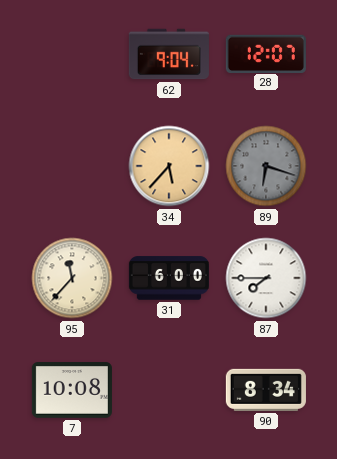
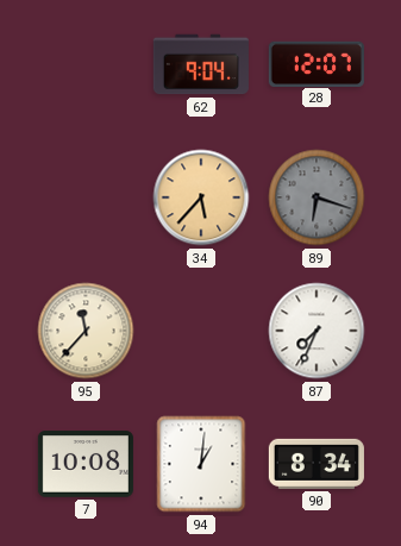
31: 6:00 -> none (169, 278)
87: 7:45 -> 7:34 (317, 331)
94: none -> 1:01 (201, 464)
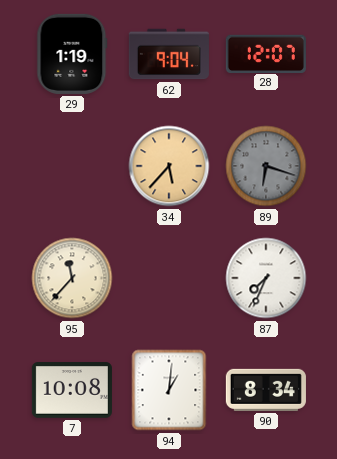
29: none -> 1:19 (72, 54)
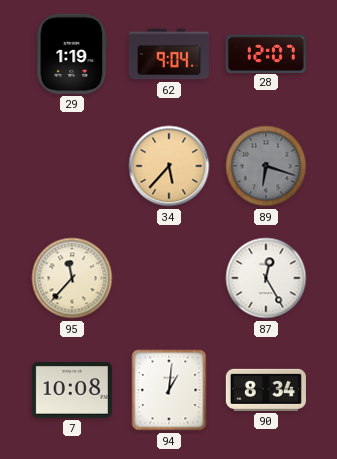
87: 7:34 -> 12:25 (266, 278)
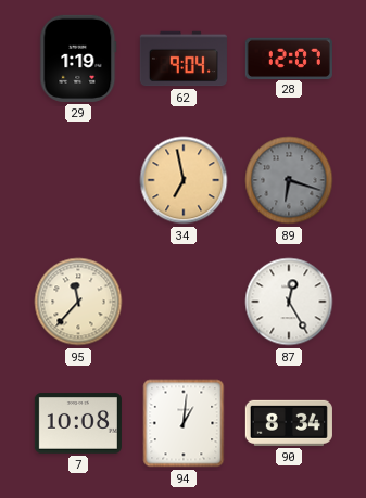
34: 5:37 -> 6:58 (184, 180)
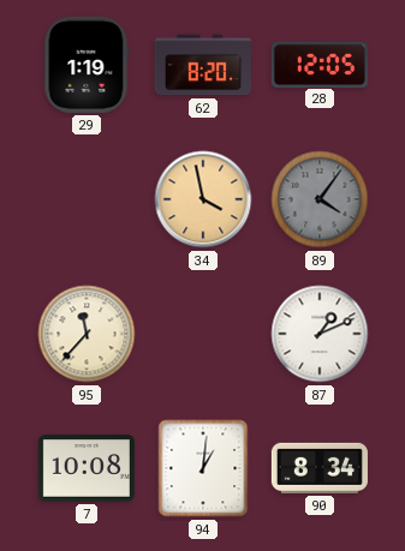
62: 9:04 -> 8:20 (203, 65)
28: 12:07 -> 12:05 (320, 64)
34: 6:58 -> 3:58 (203, 199)
89: 6:18 -> 4:06 (320, 199)
87: 12:25 -> 1:11 (320, 334)
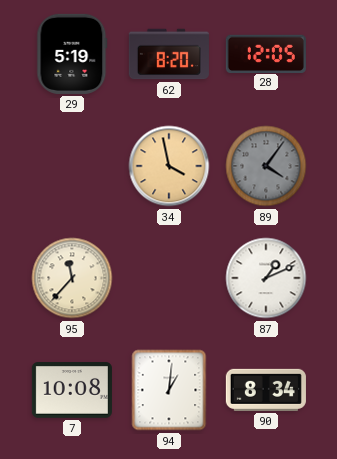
29: 1:19 -> 5:19 (72, 54)
